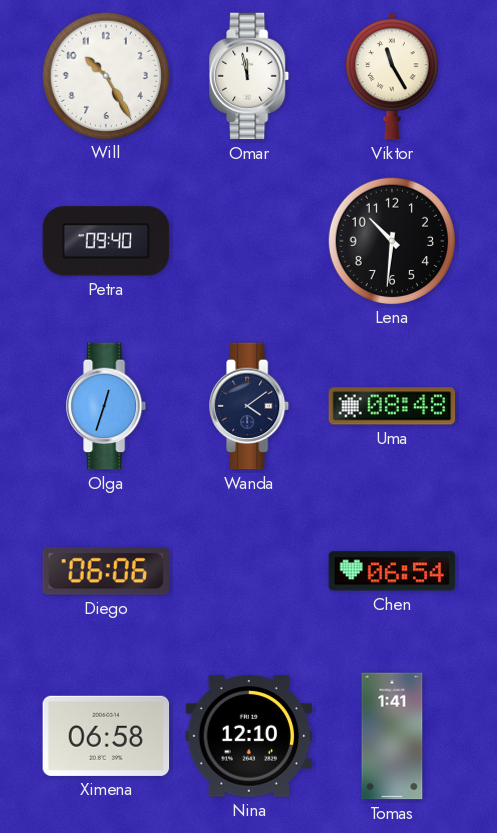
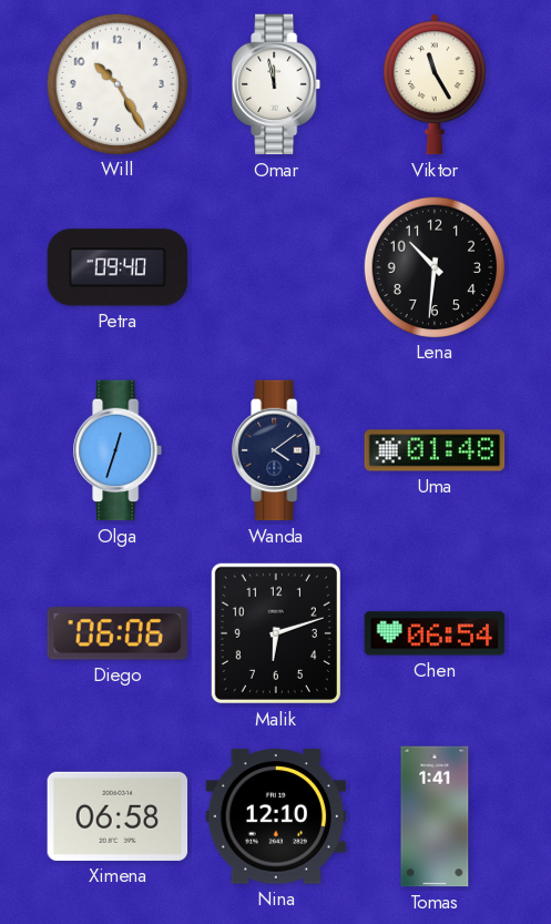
Uma: 08:48 -> 01:48 (435, 450)
Malik: none -> 6:12 (276, 633)
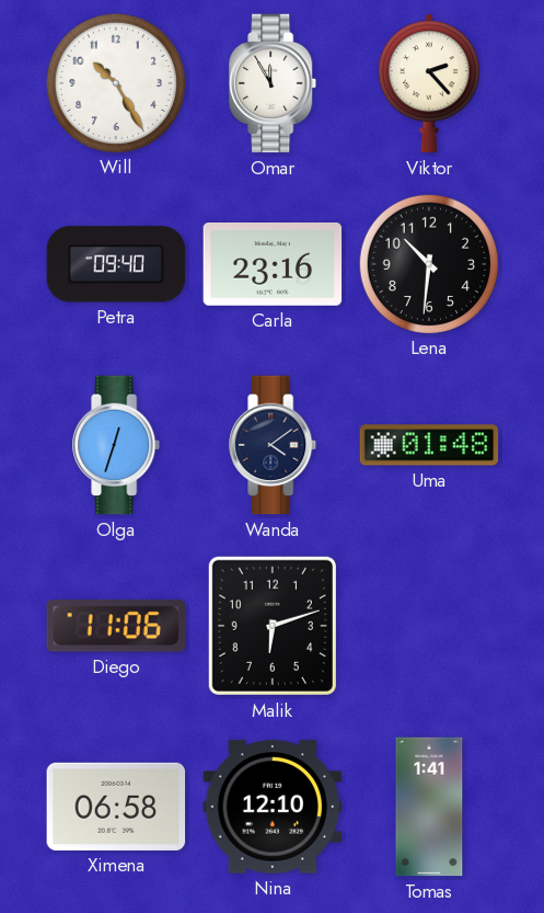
Omar: 11:58 -> 11:55 (274, 83)
Viktor: 11:25 -> 2:23 (429, 83)
Carla: none -> 23:16 (273, 265)
Diego: 06:06 -> 11:06 (115, 626)
Chen: 06:54 -> none (435, 633)
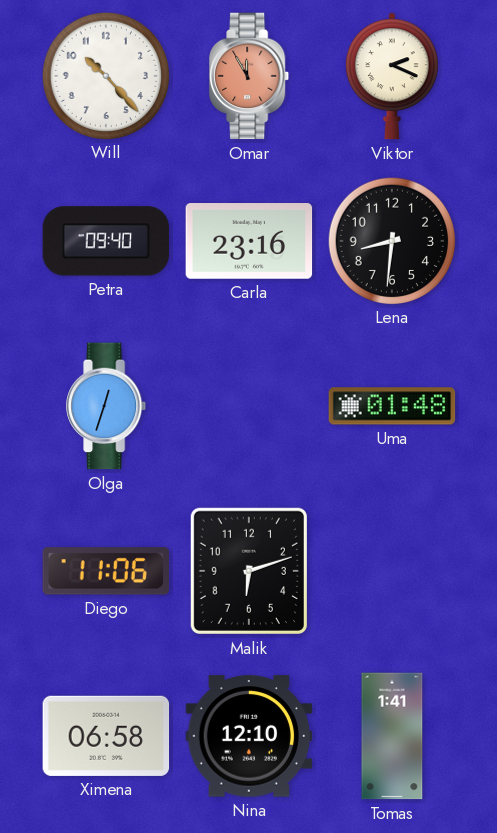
Will: 10:25 -> 10:23 (105, 75)
Omar dial: white -> salmon (250, 76)
Viktor: 2:23 -> 2:19 (392, 76)
Lena: 10:31 -> 8:31 (391, 240)
Wanda: 4:09 -> none (274, 445)
